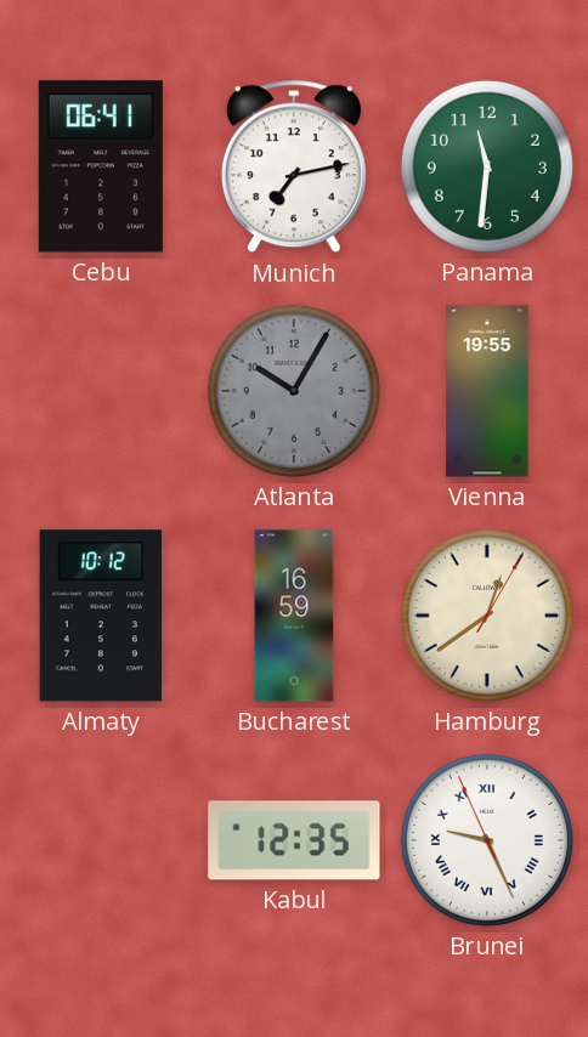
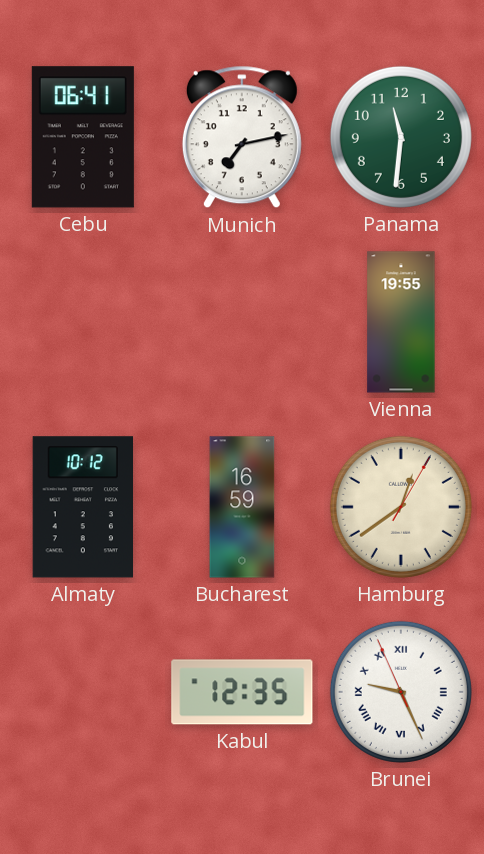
Atlanta: 10:05 -> none (294, 391)
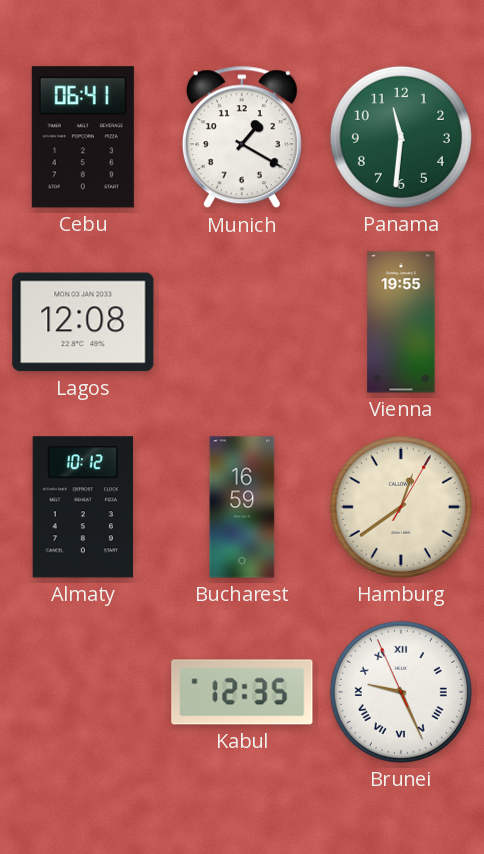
Munich: 7:13 -> 1:20 (242, 137)
Lagos: none -> 12:08 (83, 322)
